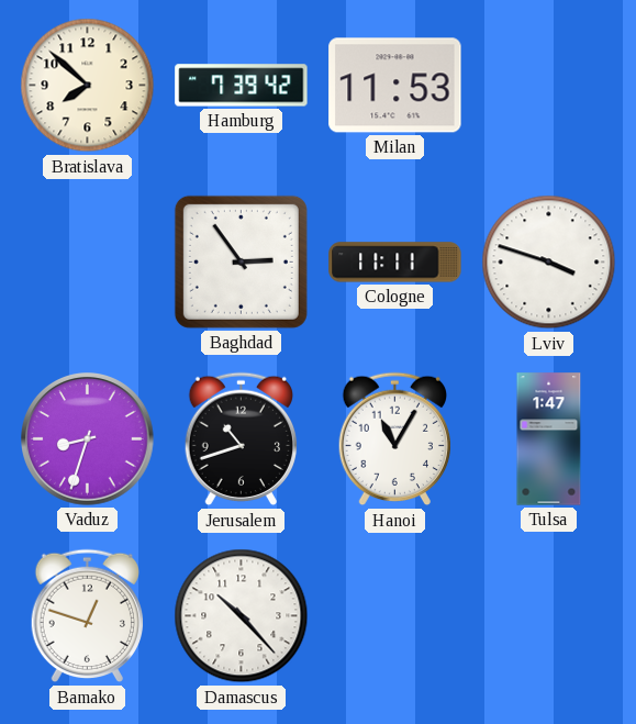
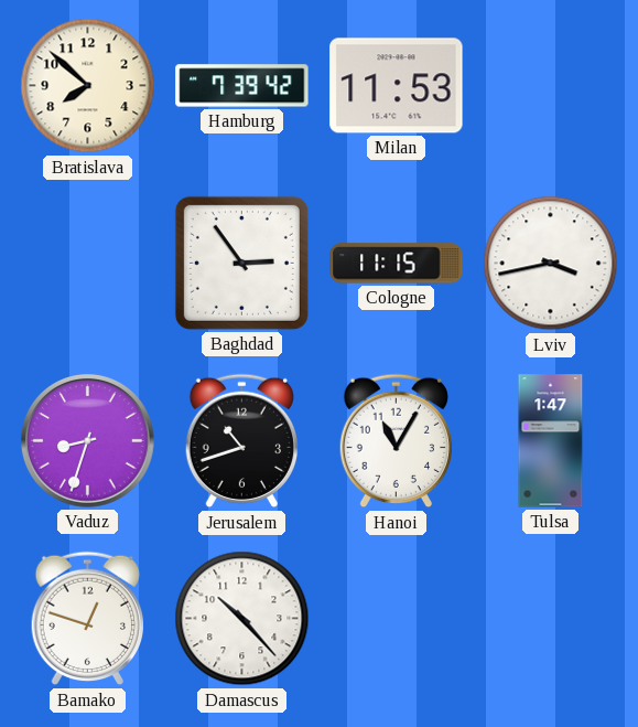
Cologne: 11:11 -> 11:15 (397, 264)
Lviv: 3:48 -> 3:43 (551, 264)
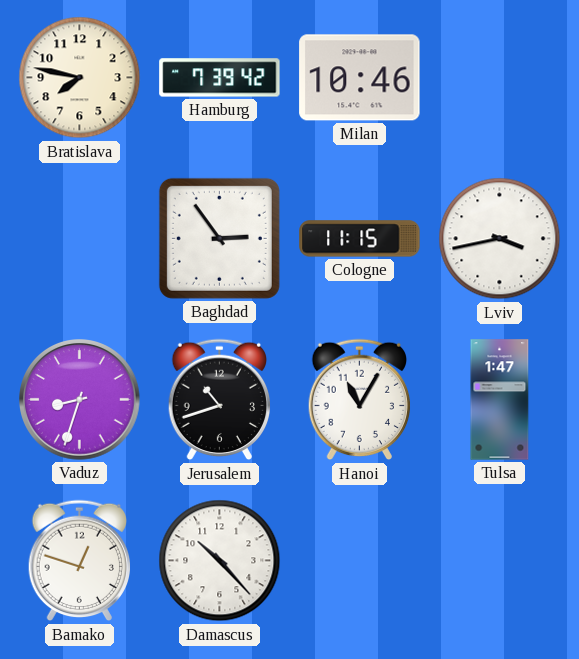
Bratislava: 7:52 -> 7:47 (80, 78)
Milan: 11:53 -> 10:46 (360, 78)
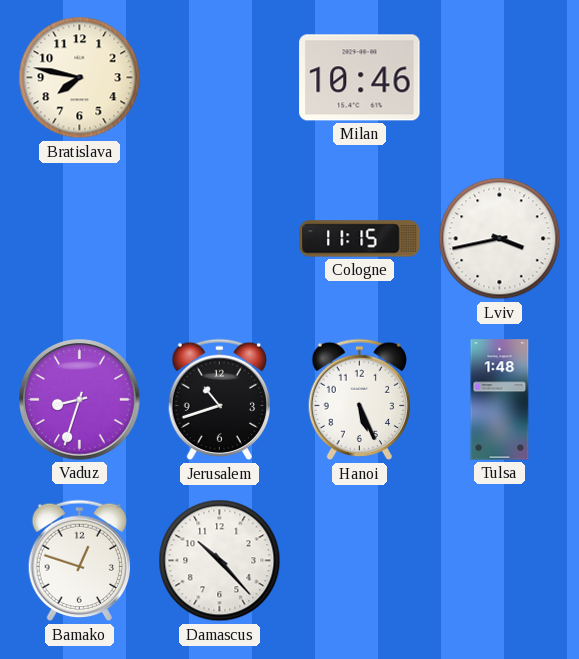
Hamburg: 7:39 -> none (220, 78)
Baghdad: 2:54 -> none (219, 238)
Hanoi: 11:05 -> 5:26 (359, 400)
Tulsa: 1:47 -> 1:48 (500, 400)
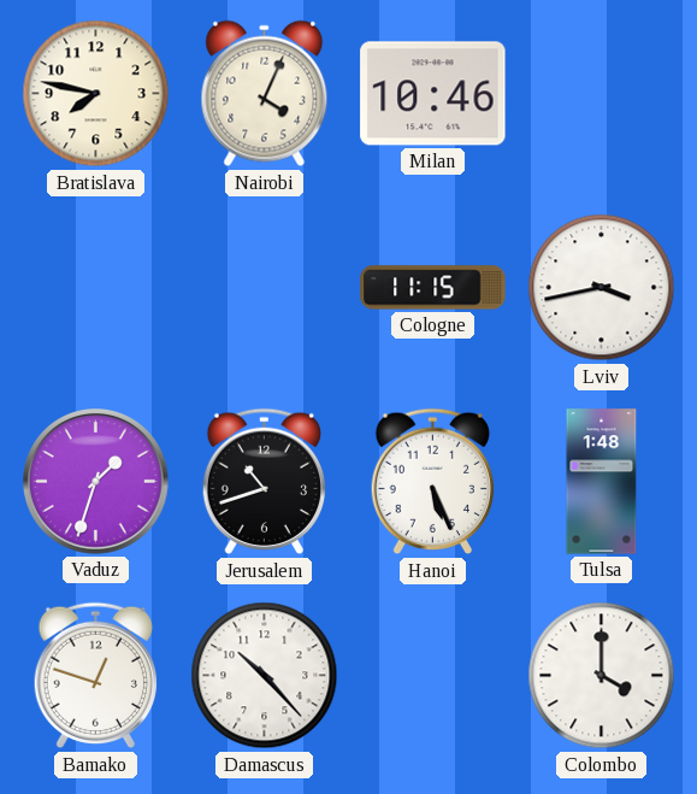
Nairobi: none -> 4:04 (265, 94)
Vaduz: 8:33 -> 1:33 (96, 482)
Colombo: none -> 4:00 (602, 676)
